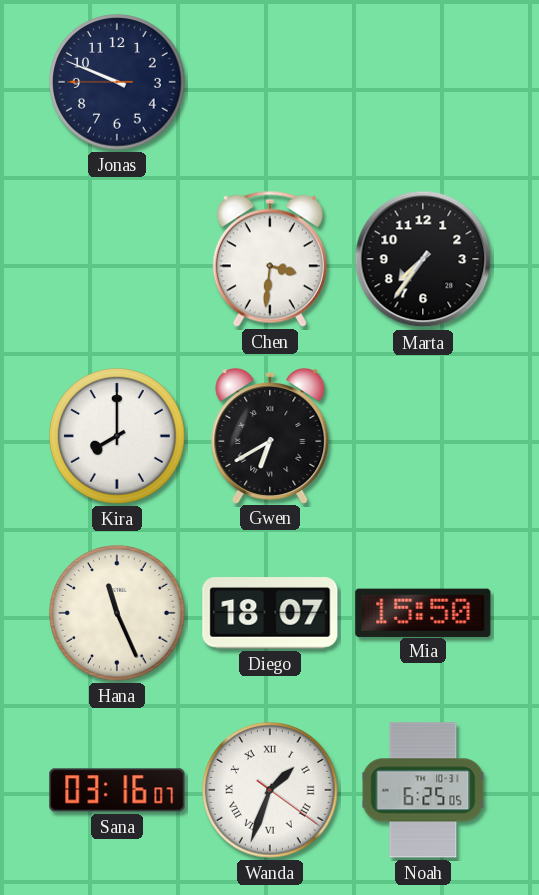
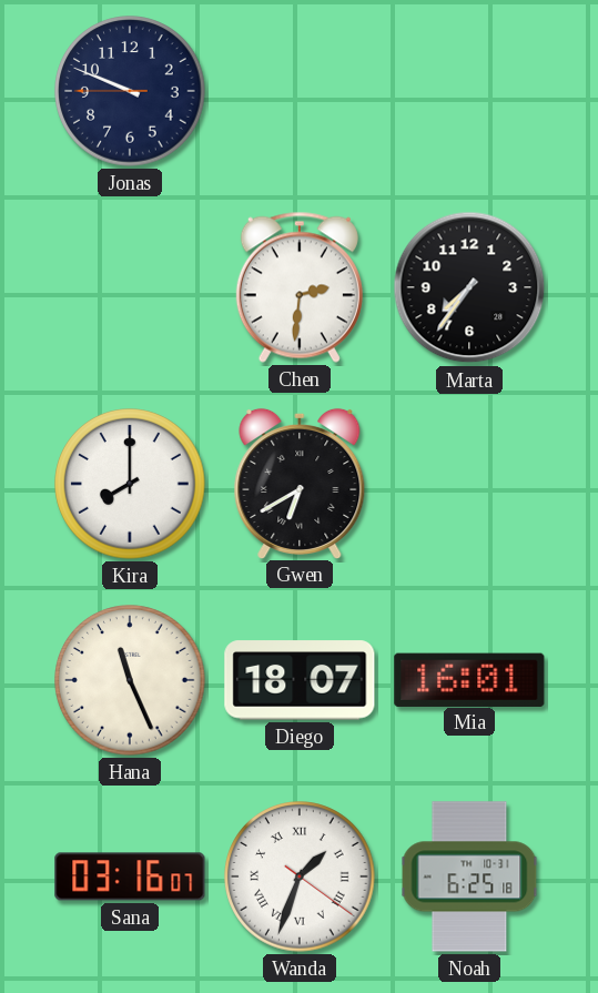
Chen: 3:31 -> 2:31 (300, 287)
Mia: 15:50 -> 16:01 (469, 679)
Noah: 6:25:05 -> 6:25:18 (469, 877)
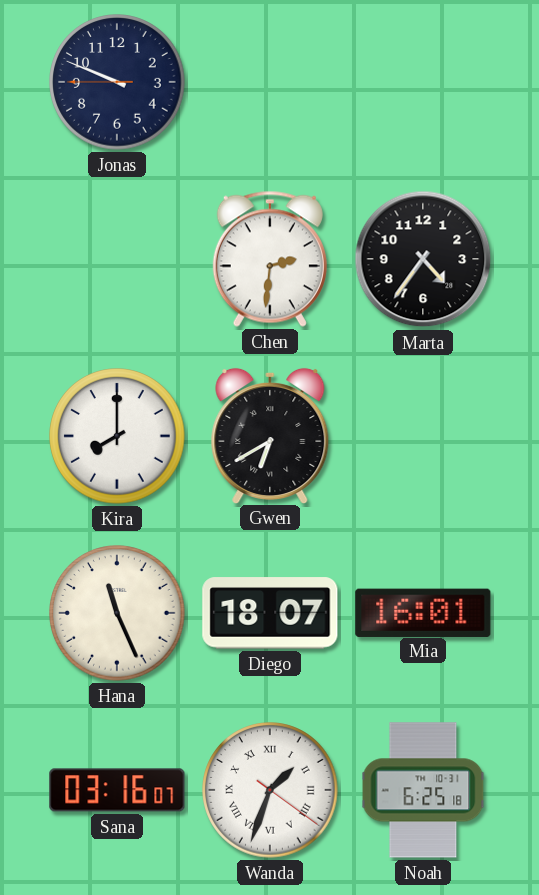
Marta: 7:36 -> 4:36 (423, 259)
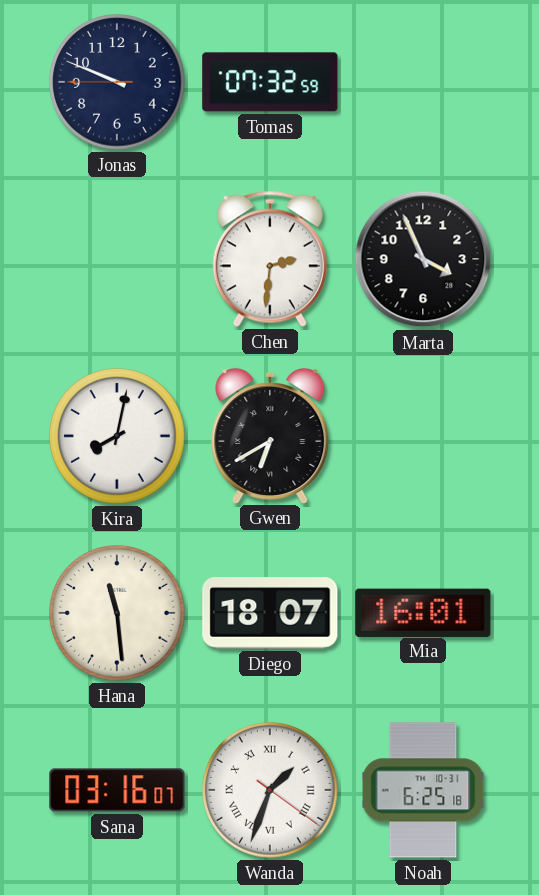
Tomas: none -> 07:32 (270, 82)
Marta: 4:36 -> 3:56 (423, 259)
Kira: 8:00 -> 8:02 (117, 436)
Hana: 11:26 -> 11:29 (117, 613)
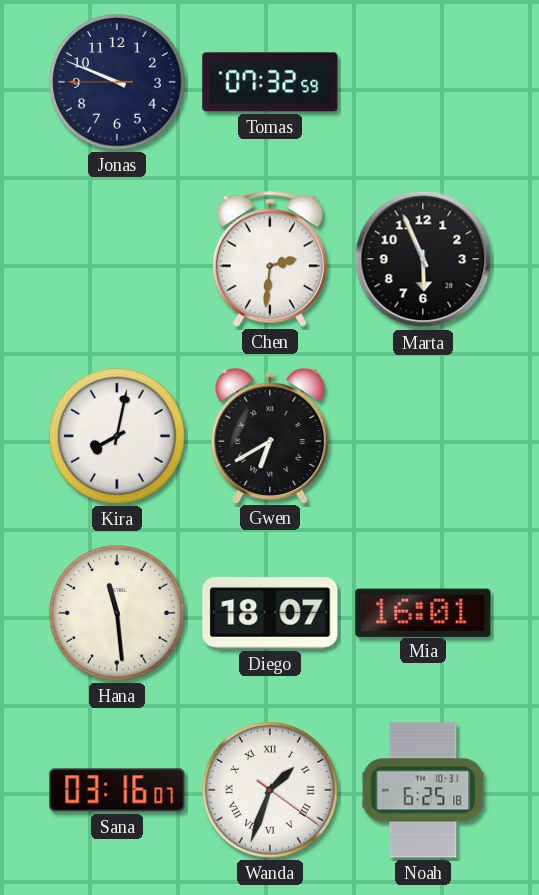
Marta: 3:56 -> 5:56 (423, 259)
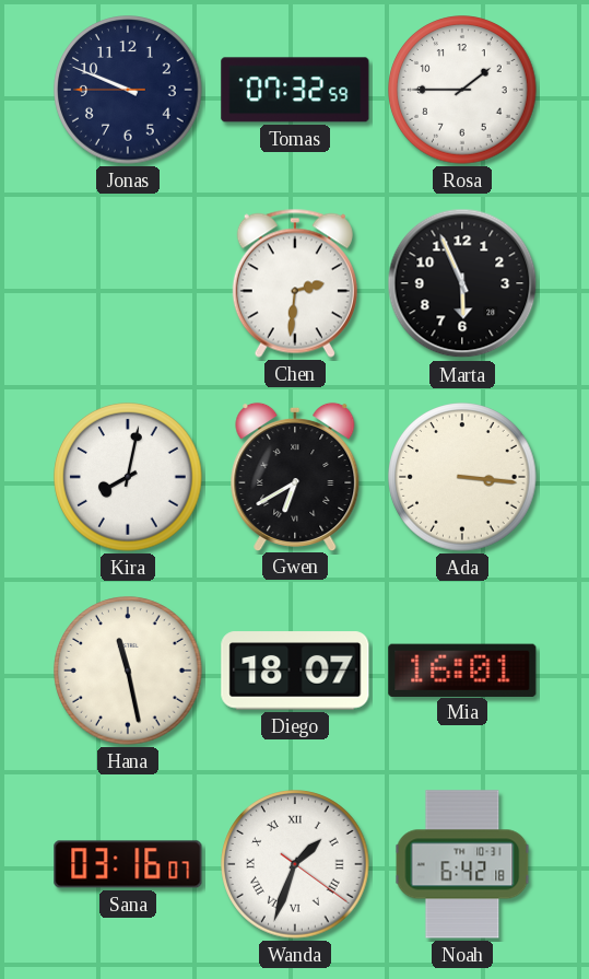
Rosa: none -> 1:45 (462, 90)
Ada: none -> 3:16 (462, 477)
Hana: 11:29 -> 11:28 (128, 671)
Noah: 6:25 -> 6:42 (462, 864)
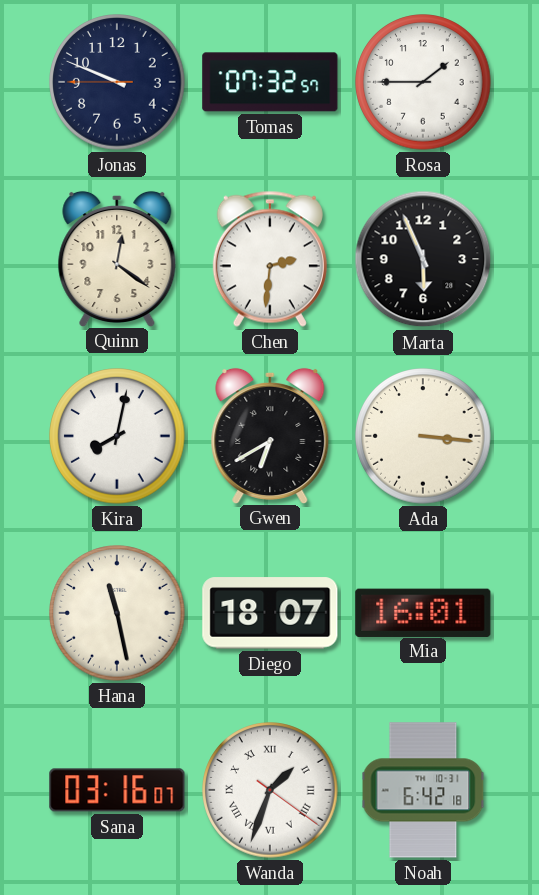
Tomas: 07:32:59 -> 07:32:57 (270, 82)
Quinn: none -> 12:21 (117, 258)
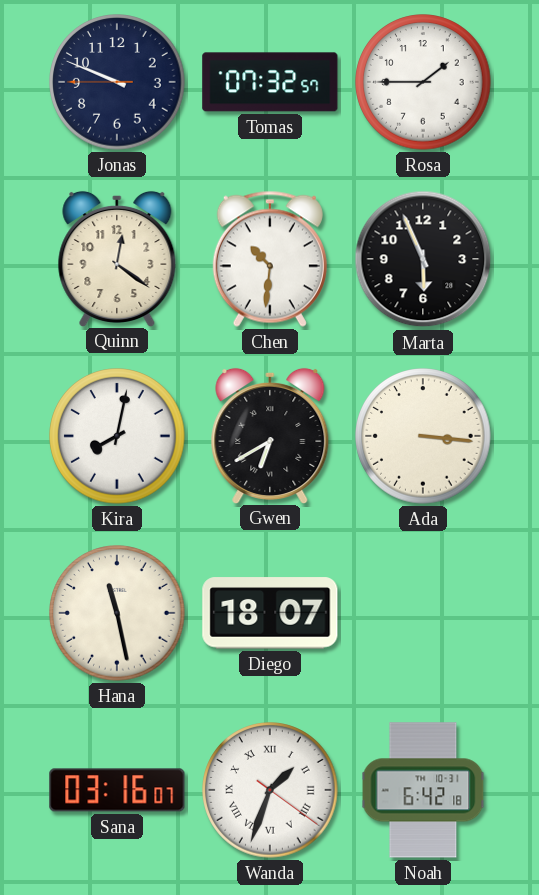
Chen: 2:31 -> 10:31 (270, 259)
Mia: 16:01 -> none (423, 612)
